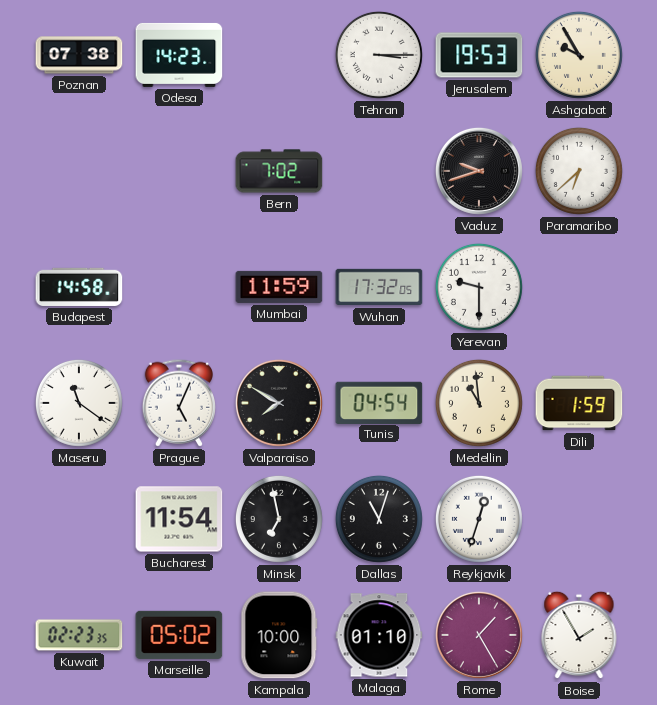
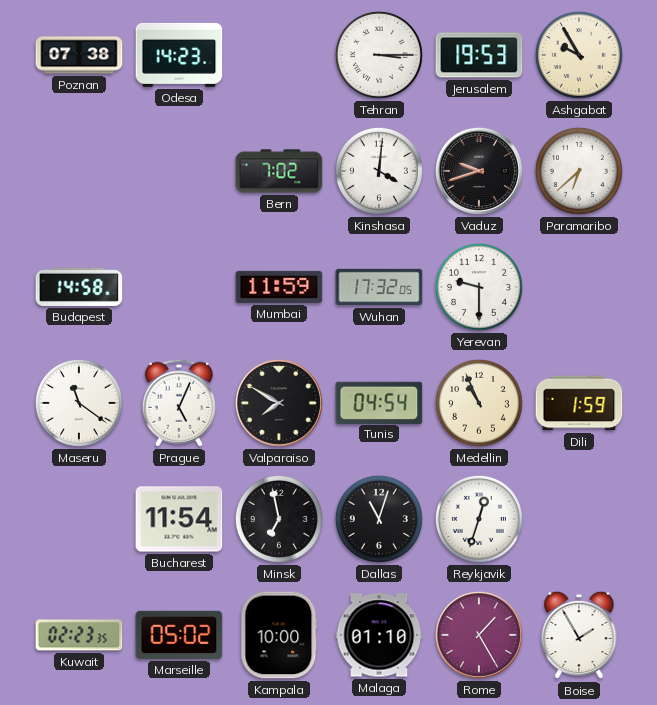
Kinshasa: none -> 4:01 (379, 171)
Medellin: 10:59 -> 10:56 (479, 403)
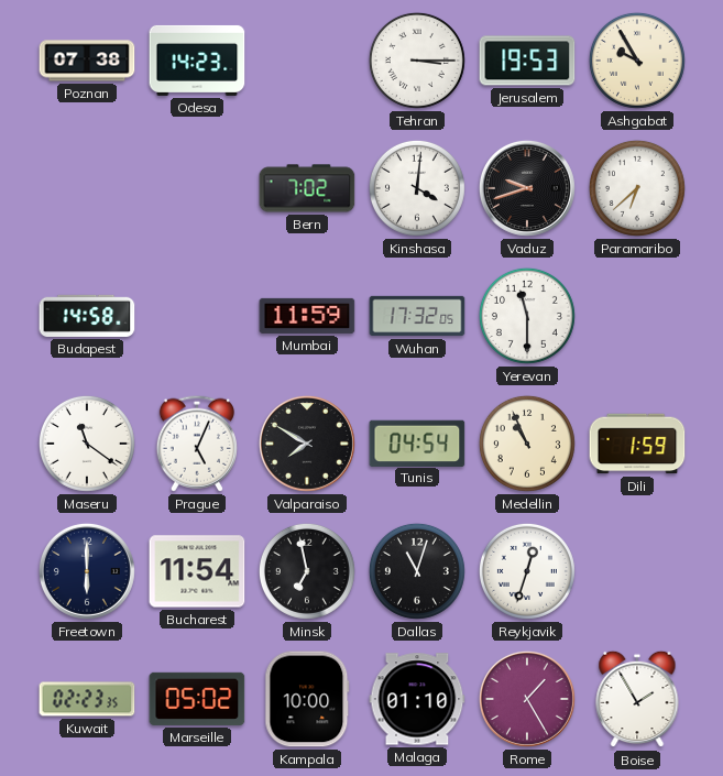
Yerevan: 9:30 -> 11:30 (527, 316)
Freetown: none -> 6:00 (87, 571)
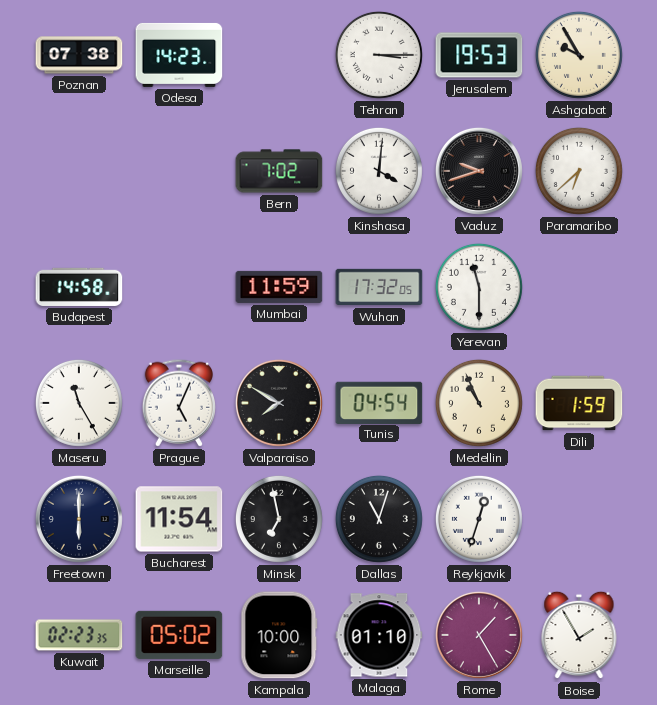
Maseru: 11:21 -> 11:25 (79, 403)
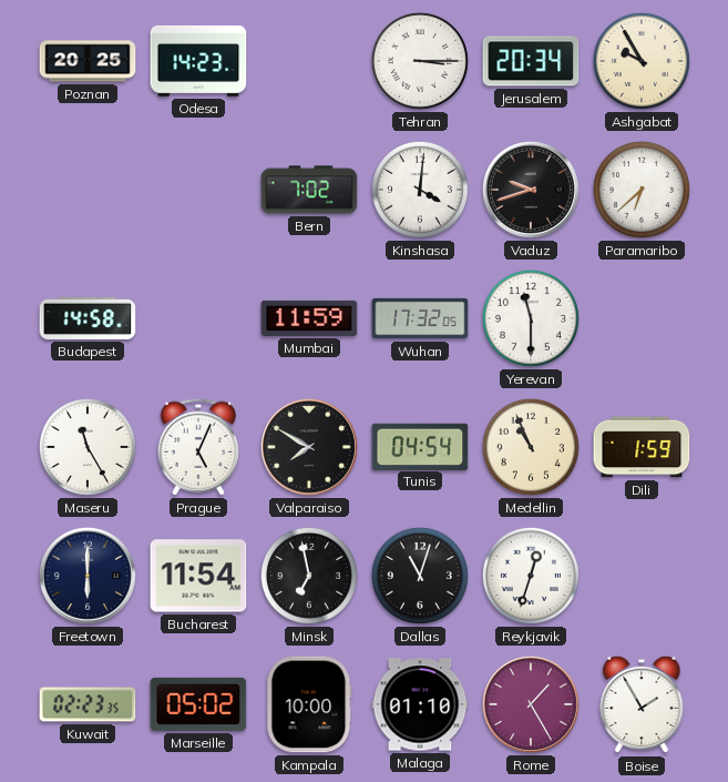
Poznan: 07:38 -> 20:25 (88, 61)
Jerusalem: 19:53 -> 20:34 (531, 61)
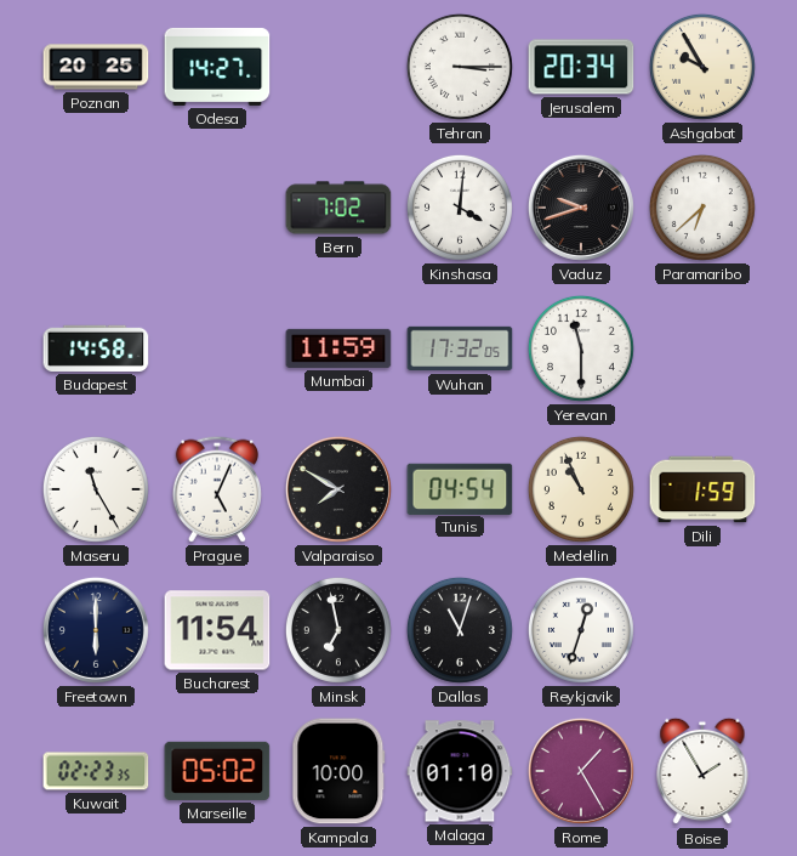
Odesa: 14:23 -> 14:27 (217, 67)
